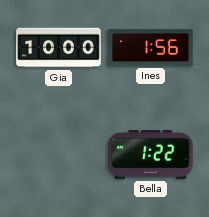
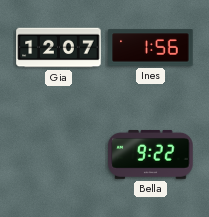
Gia: 10:00 -> 12:07 (59, 48)
Bella: 1:22 -> 9:22 (151, 154)
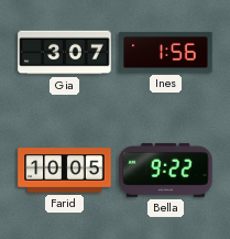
Gia: 12:07 -> 3:07 (65, 53)
Farid: none -> 10:05 (65, 171)
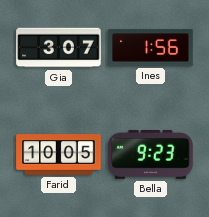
Bella: 9:22 -> 9:23 (151, 154)
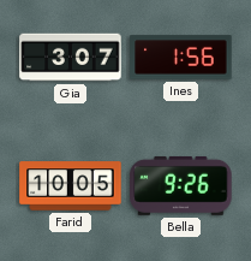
Bella: 9:23 -> 9:26 (181, 185)
